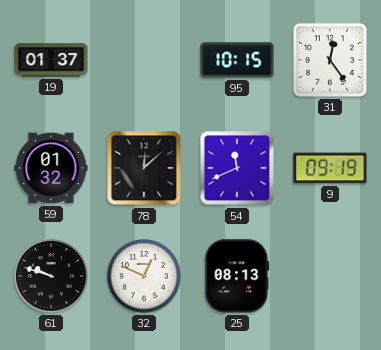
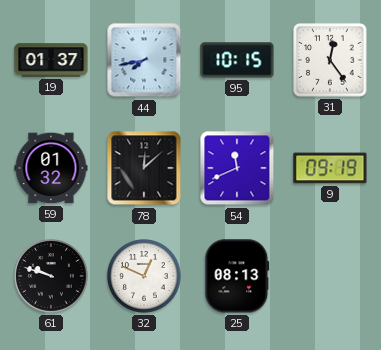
44: none -> 7:43 (144, 60)
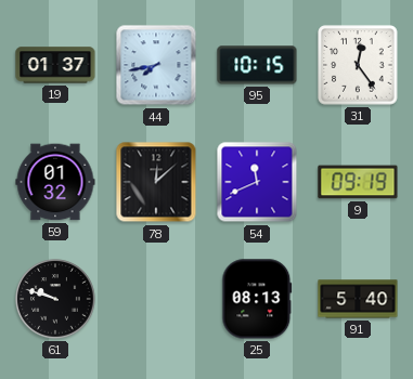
32: 12:49 -> none (144, 276)
91: none -> 5:40 (358, 299)
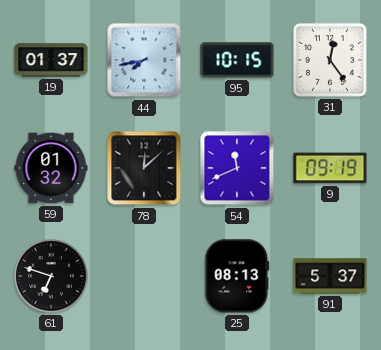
61: 9:48 -> 6:48 (51, 276)
91: 5:40 -> 5:37 (330, 276)
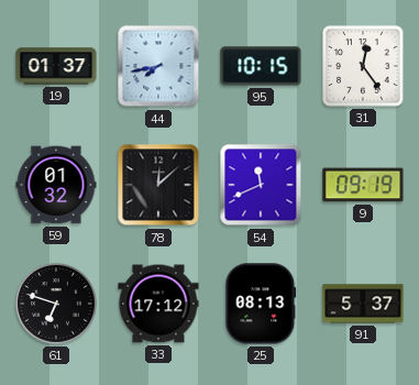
33: none -> 17:12 (158, 304)
